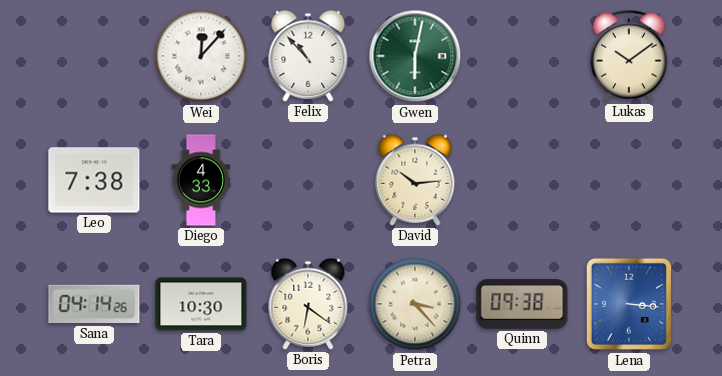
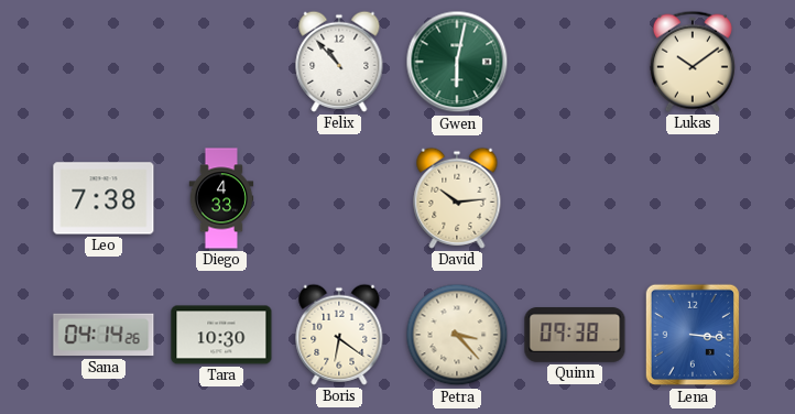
Wei: 12:07 -> none (201, 56)
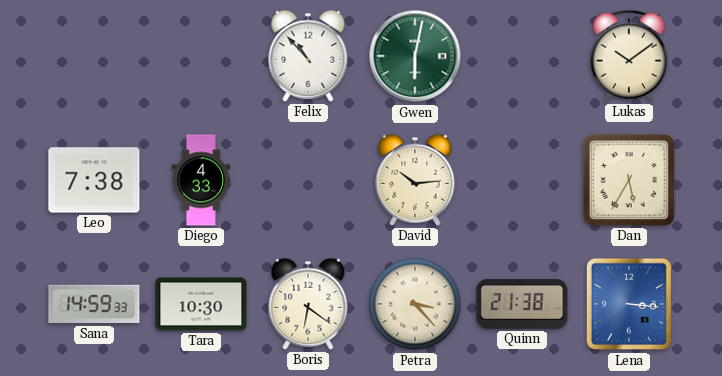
Dan: none -> 5:35 (629, 180)
Sana: 04:14 -> 14:59 (94, 304)
Quinn: 09:38 -> 21:38 (522, 304)
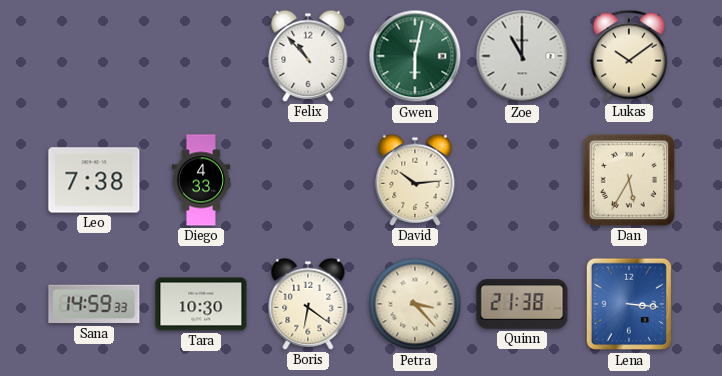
Zoe: none -> 11:00 (522, 56)
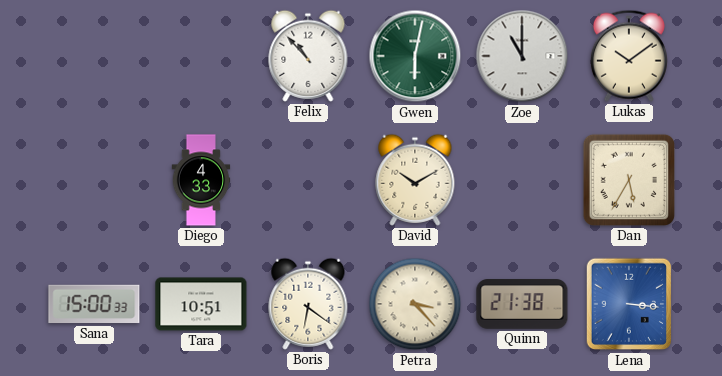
Leo: 7:38 -> none (94, 180)
David: 10:14 -> 10:10 (415, 180)
Sana: 14:59 -> 15:00 (94, 304)
Tara: 10:30 -> 10:51 (201, 304)
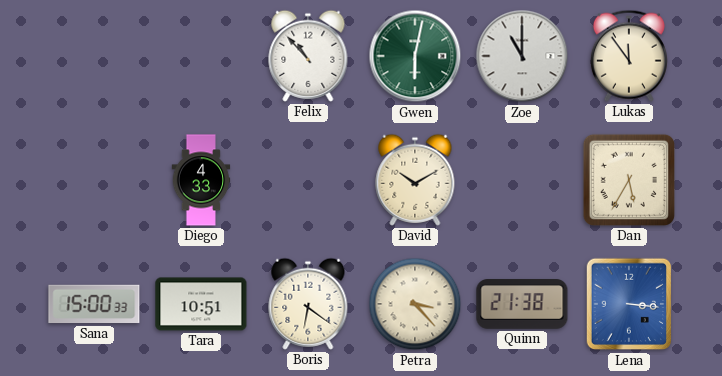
Lukas: 10:09 -> 11:54 (629, 56)
